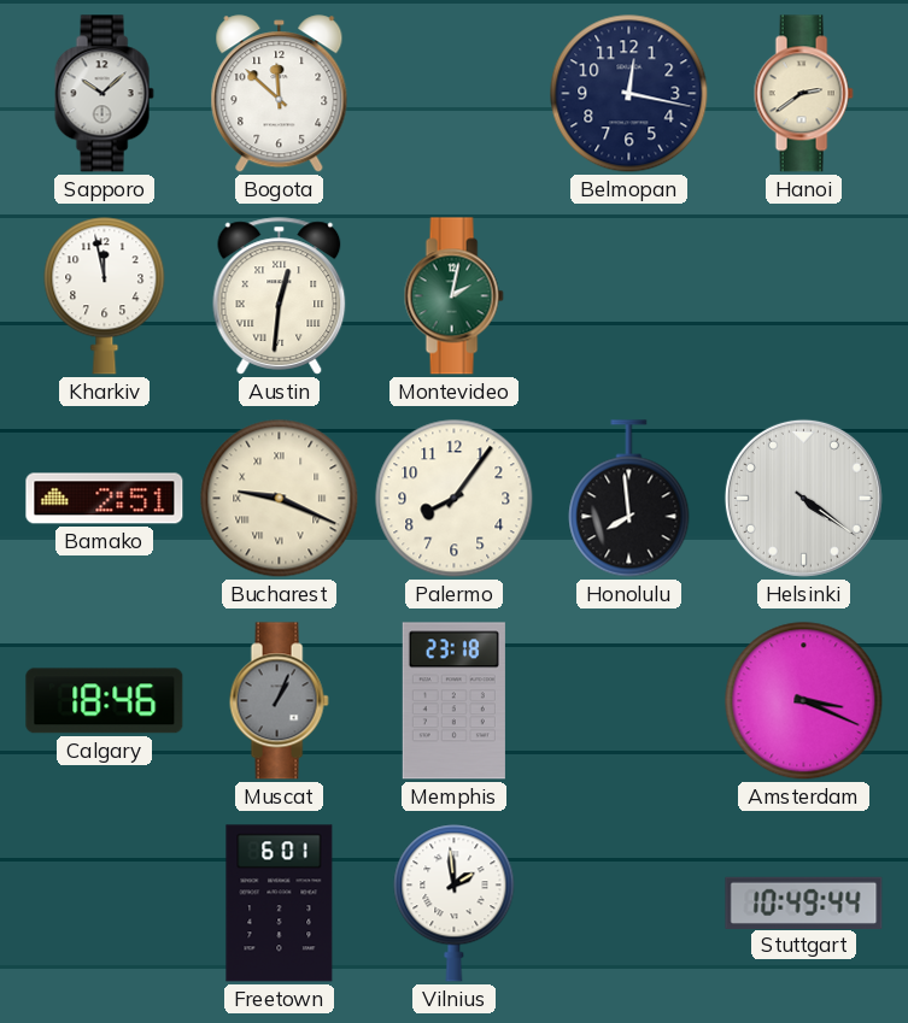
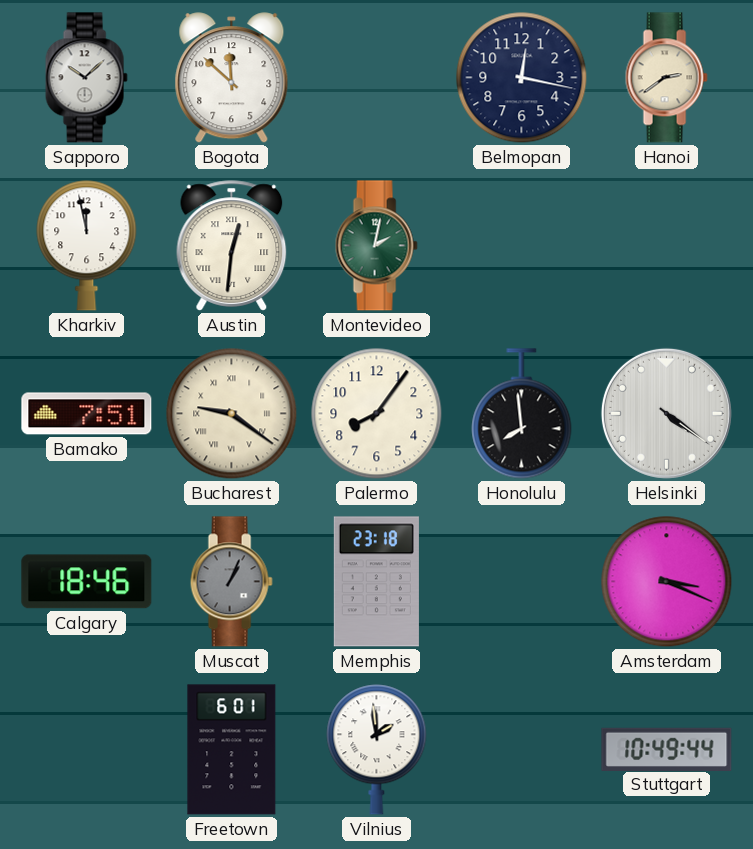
Bamako: 2:51 -> 7:51 (87, 414)
Bucharest: 9:19 -> 9:21 (232, 414)
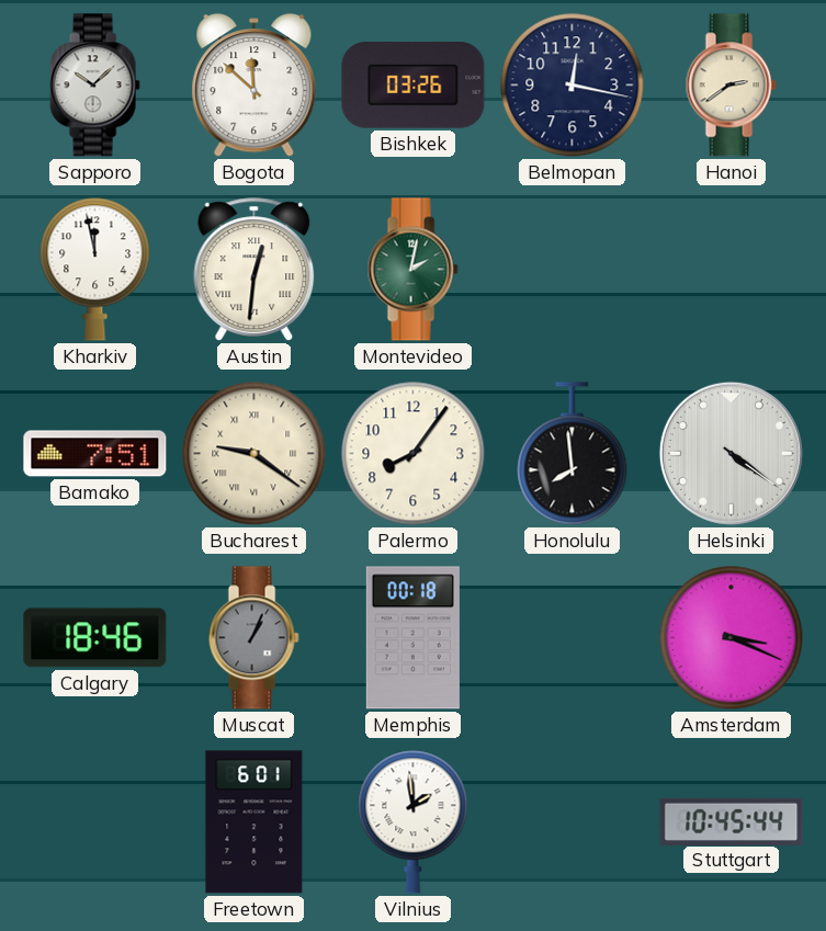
Bishkek: none -> 03:26 (414, 86)
Memphis: 23:18 -> 00:18 (412, 638)
Stuttgart: 10:49 -> 10:45 (732, 821)
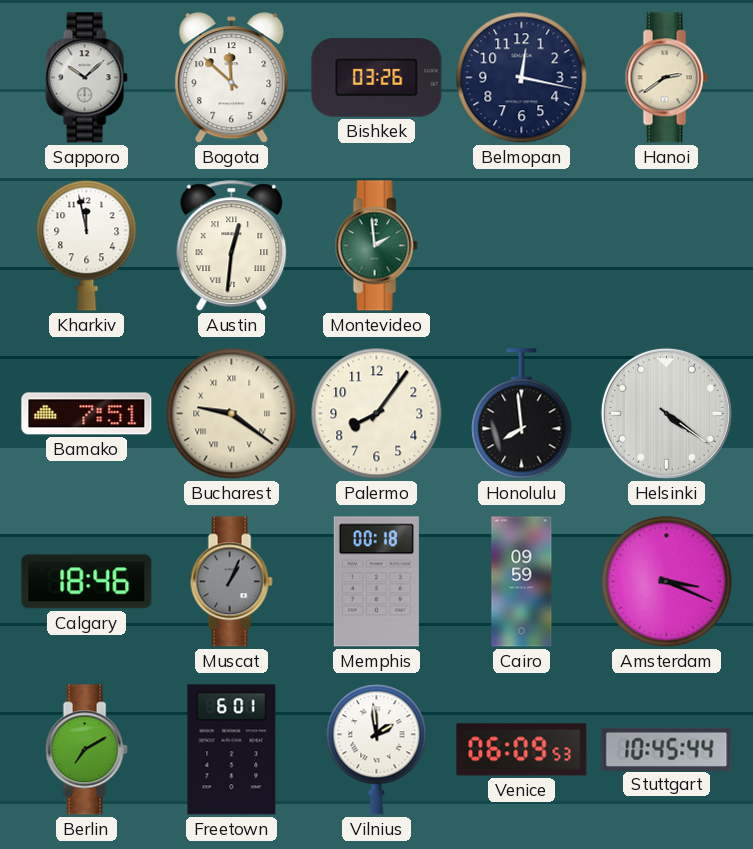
Montevideo: 2:02 -> 1:59 (376, 246)
Cairo: none -> 09:59 (522, 582)
Berlin: none -> 7:10 (86, 750)
Venice: none -> 06:09 (522, 750)
